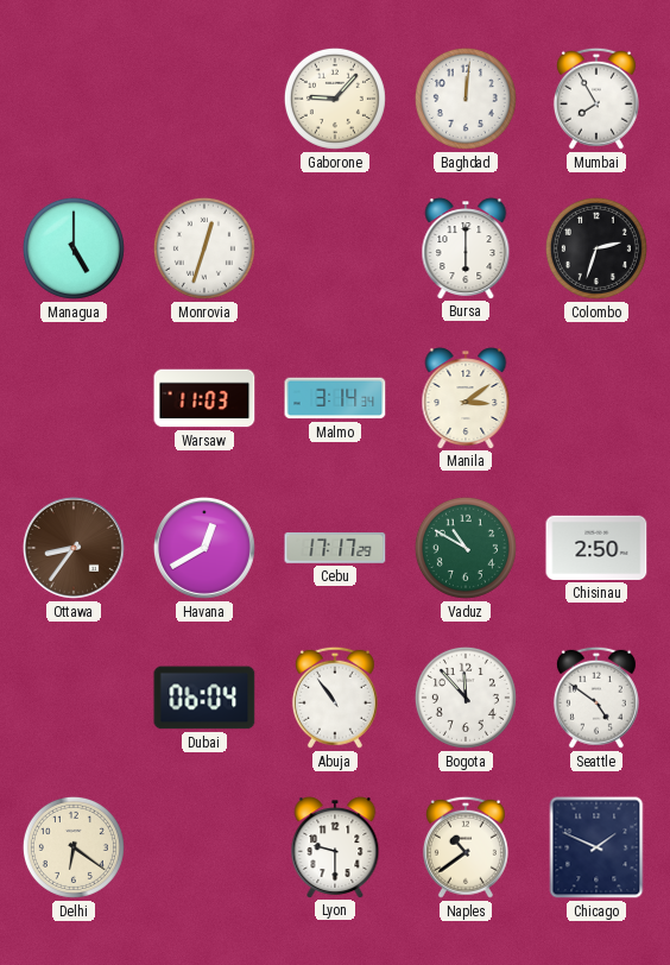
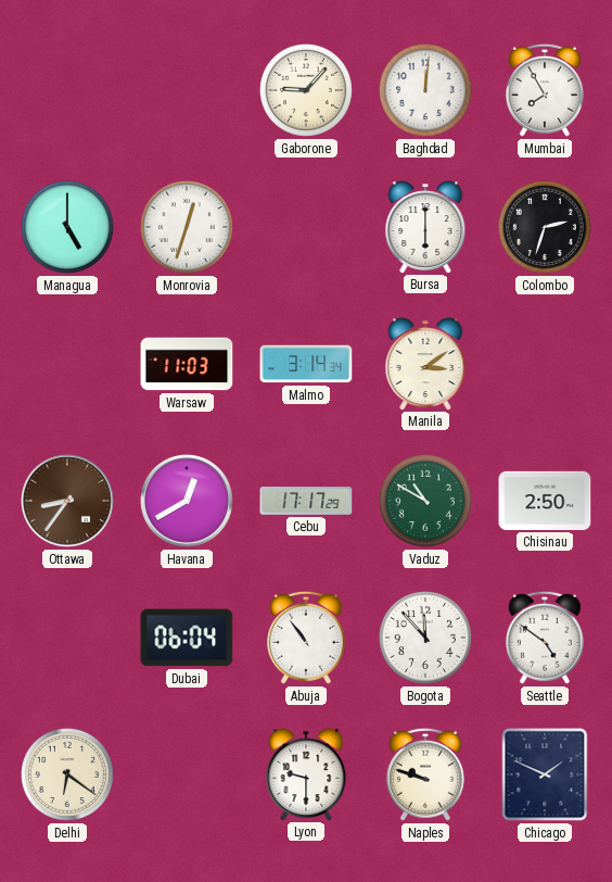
Naples: 10:39 -> 9:48 (425, 774)
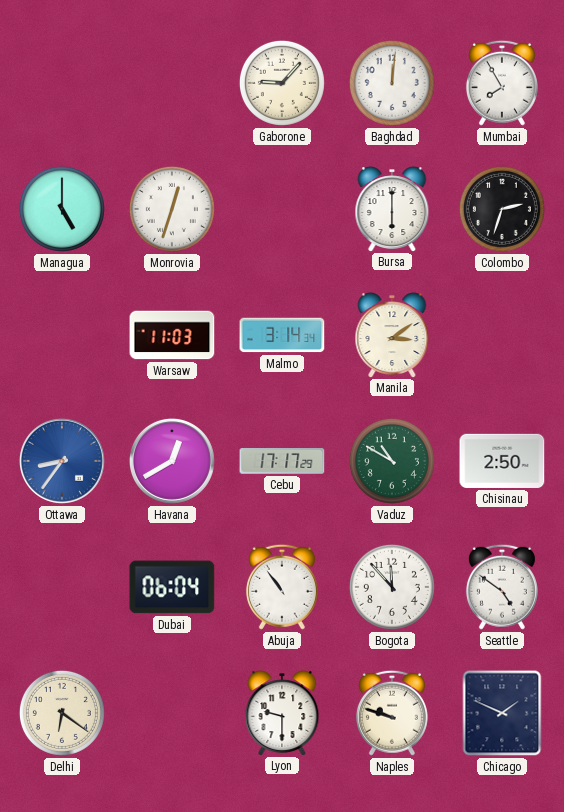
Ottawa dial: brown -> blue (62, 461)
